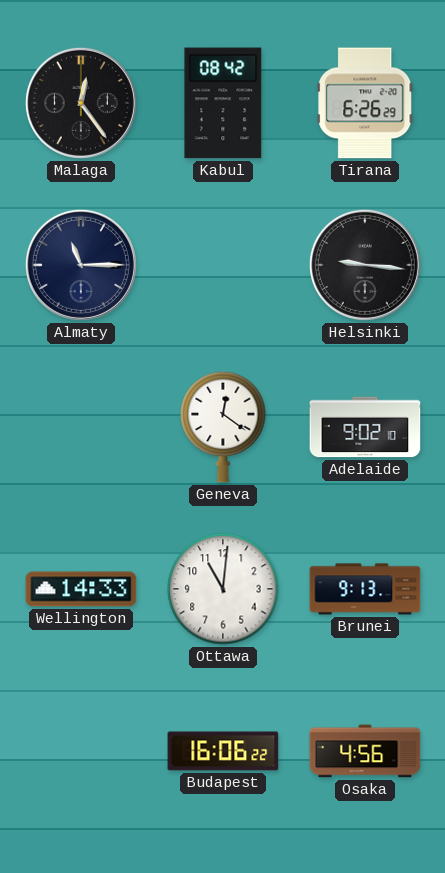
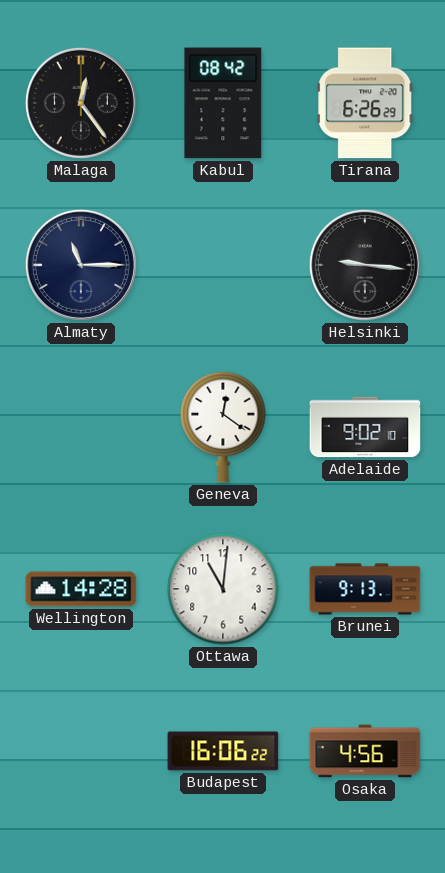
Wellington: 14:33 -> 14:28 (81, 589)
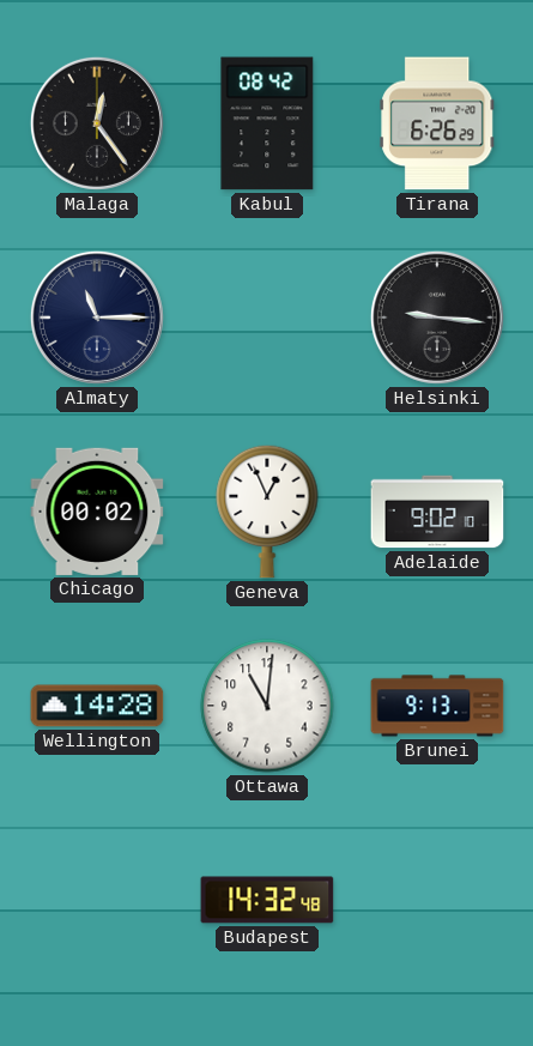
Chicago: none -> 00:02 (97, 512)
Geneva: 12:21 -> 12:56 (267, 512)
Budapest: 16:06 -> 14:32 (267, 900)
Osaka: 4:56 -> none (365, 751)
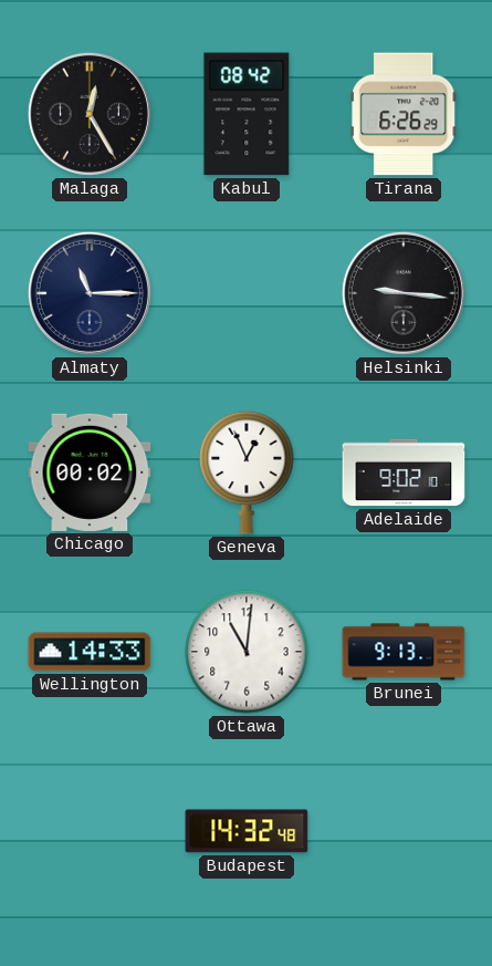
Malaga: 12:24 -> 12:25 (90, 114)
Wellington: 14:28 -> 14:33 (90, 652)
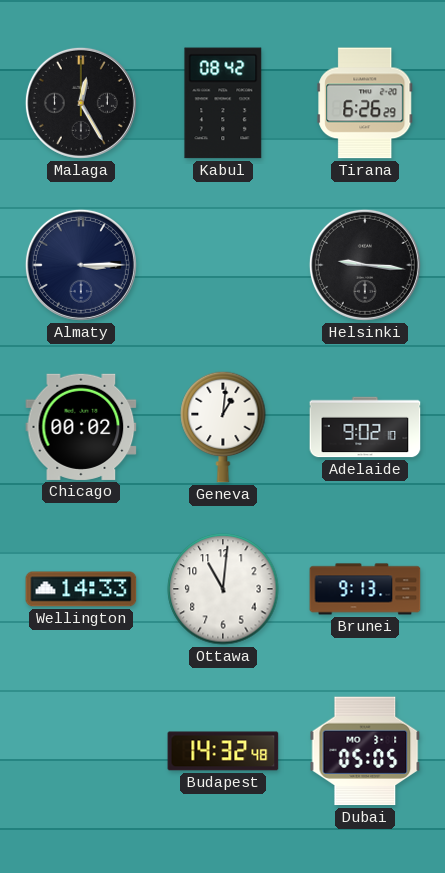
Almaty: 11:15 -> 3:15 (81, 265)
Geneva: 12:56 -> 1:01 (223, 427)
Dubai: none -> 05:05 (365, 751)
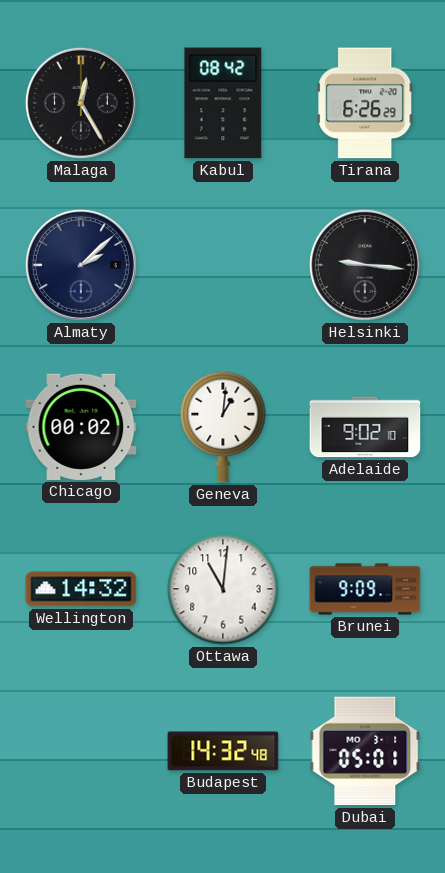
Almaty: 3:15 -> 2:08 (81, 265)
Wellington: 14:33 -> 14:32 (81, 589)
Brunei: 9:13 -> 9:09 (365, 589)
Dubai: 05:05 -> 05:01 (365, 751)
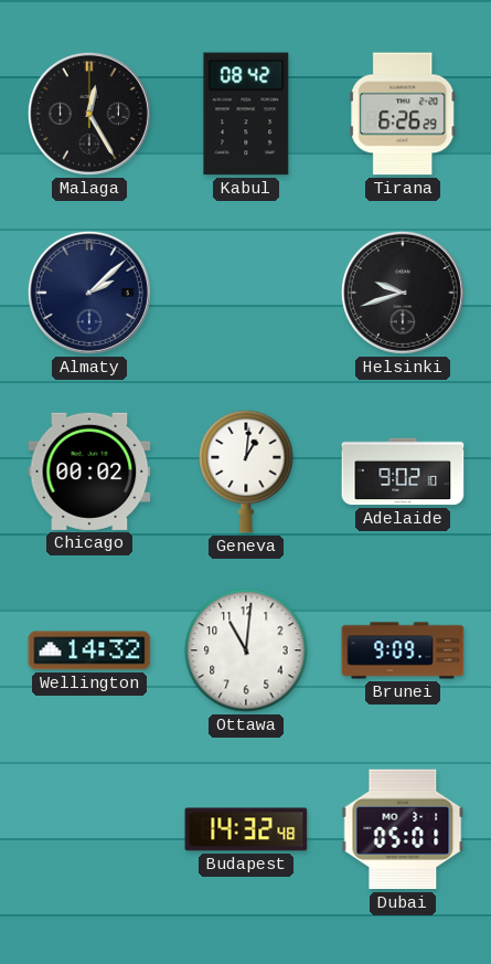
Helsinki: 9:16 -> 9:42 (403, 293)
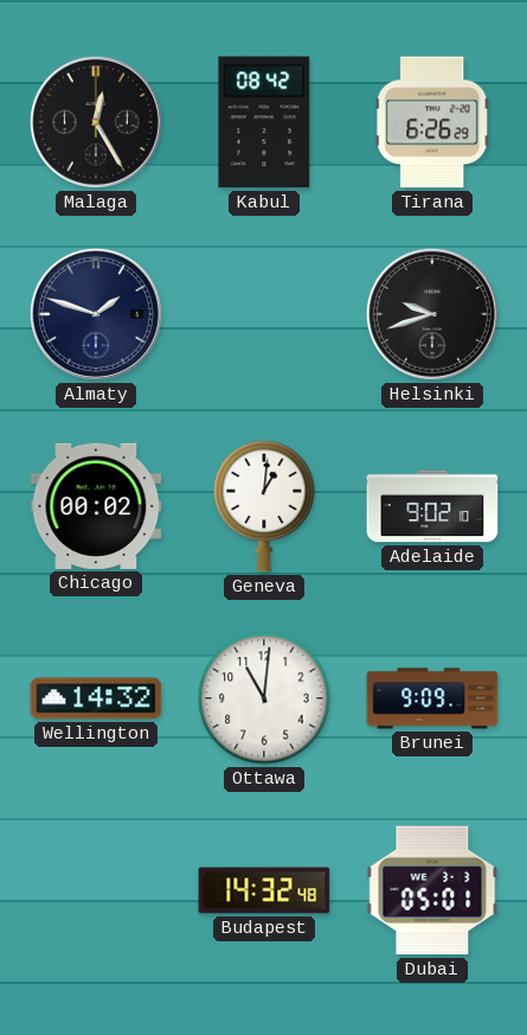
Almaty: 2:08 -> 1:48 (96, 314)
Dubai date: MO 3-1 -> WE 3-3 (432, 890)
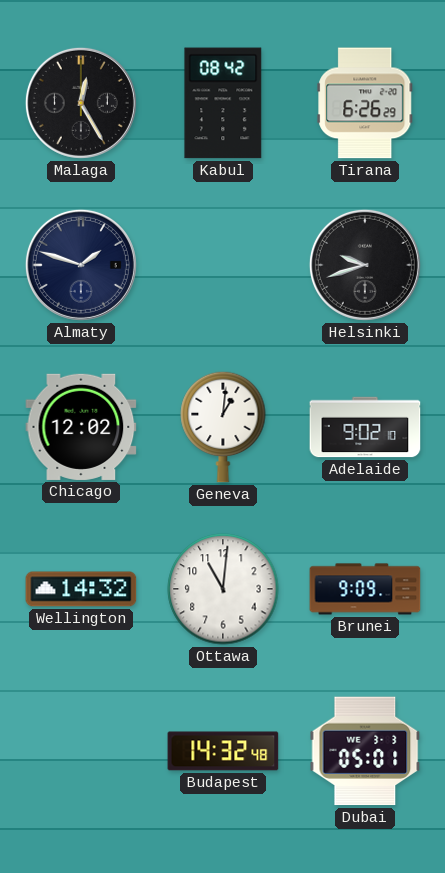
Chicago: 00:02 -> 12:02 (81, 427)
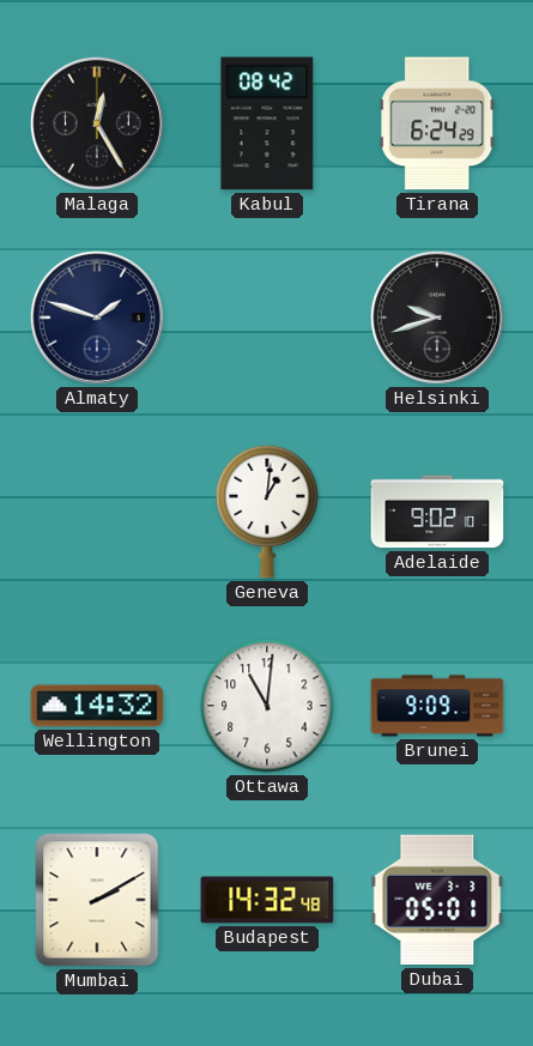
Tirana: 6:26 -> 6:24 (437, 123)
Chicago: 12:02 -> none (81, 427)
Mumbai: none -> 2:10 (97, 900)
